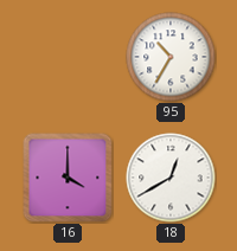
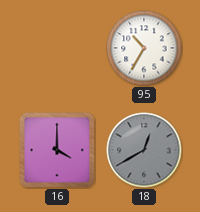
18 dial: white -> grey (144, 150)
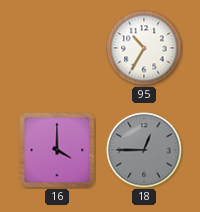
18: 12:40 -> 12:45 (144, 150)
